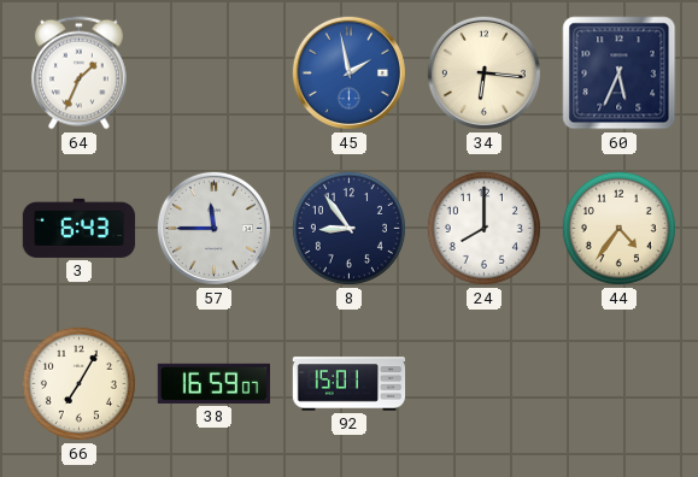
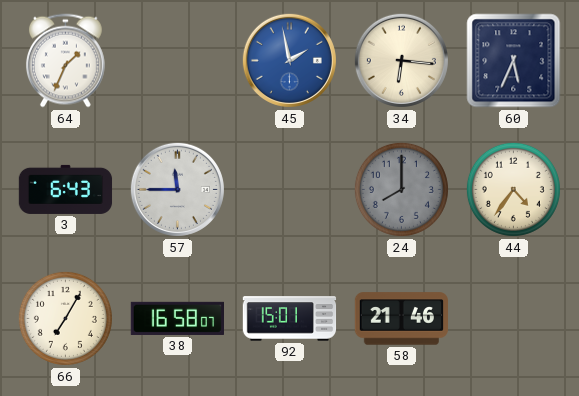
8: 8:54 -> none (348, 228)
24 dial: white -> grey (401, 189)
38: 16:59 -> 16:58 (177, 318)
58: none -> 21:46 (402, 319)
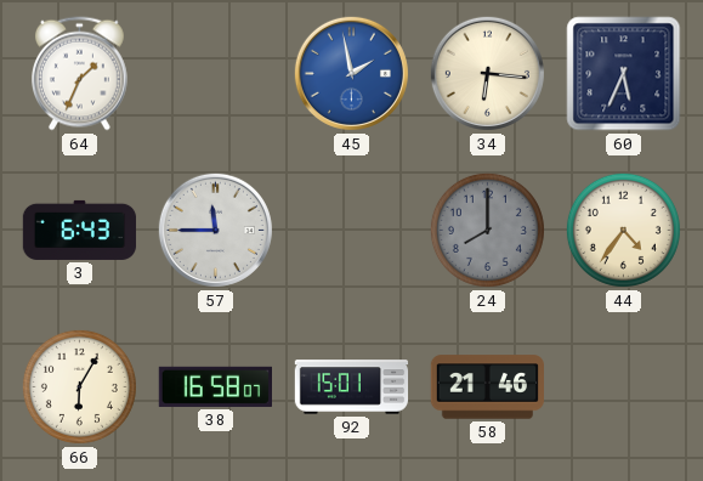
66: 7:05 -> 6:05 (79, 386)
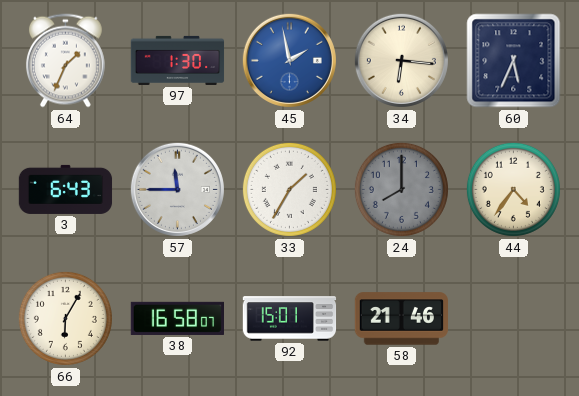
97: none -> 1:30 (178, 60)
33: none -> 1:35 (289, 189)
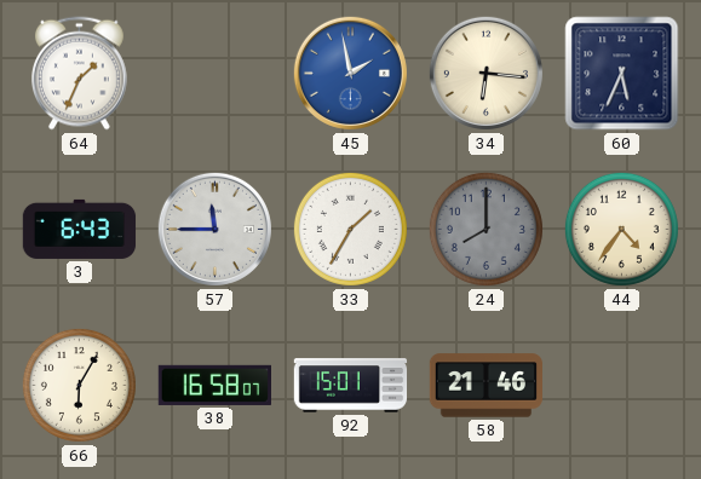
97: 1:30 -> none (178, 60)
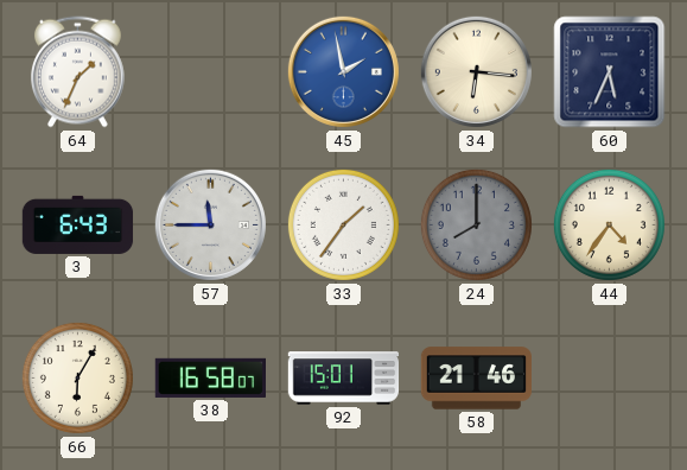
33: 1:35 -> 1:36 (343, 224)
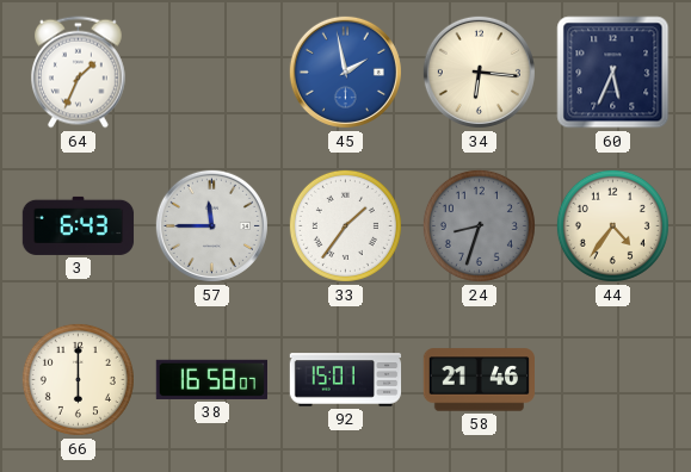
24: 8:00 -> 8:33 (479, 225)
66: 6:05 -> 6:00 (78, 379)
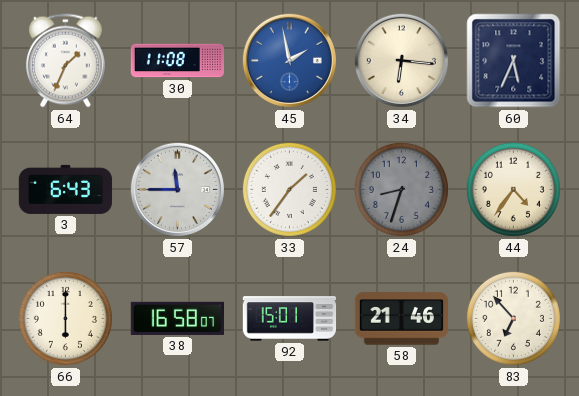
30: none -> 11:08 (178, 61)
83: none -> 6:53 (513, 318)
